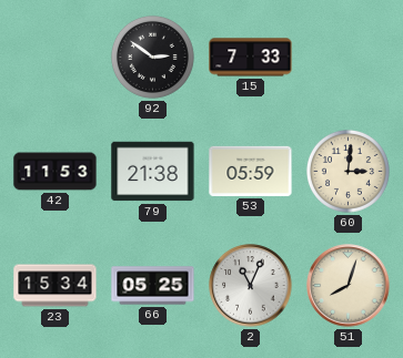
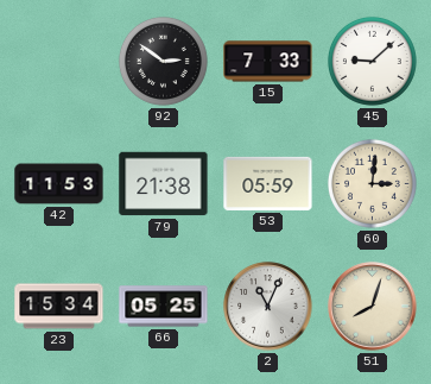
45: none -> 9:08 (372, 61)
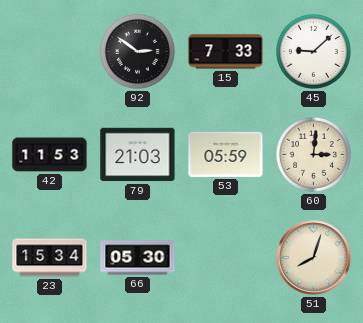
79: 21:38 -> 21:03 (138, 155)
66: 05:25 -> 05:30 (138, 258)
2: 11:04 -> none (268, 307)
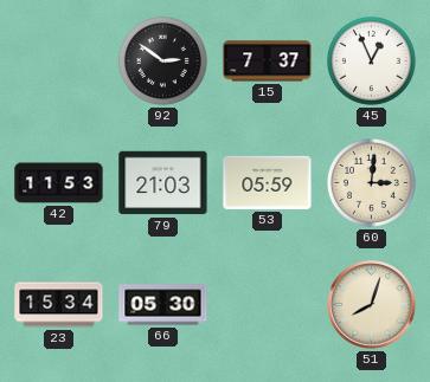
15: 7:33 -> 7:37 (268, 61)
45: 9:08 -> 12:56 (371, 60)
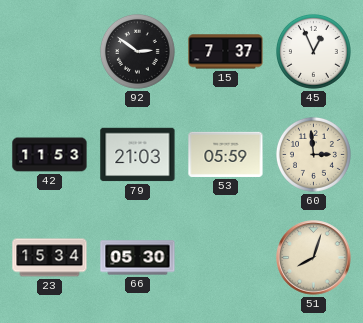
60: 3:01 -> 2:59 (313, 154)
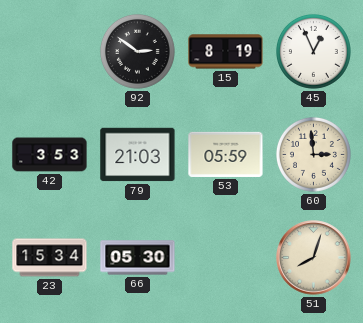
15: 7:37 -> 8:19 (226, 52)
42: 11:53 -> 3:53 (50, 155)
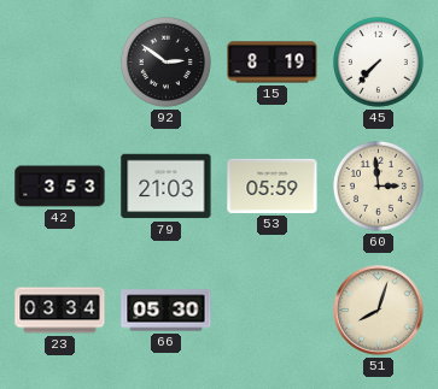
45: 12:56 -> 7:37 (378, 61)
23: 15:34 -> 03:34 (60, 311)
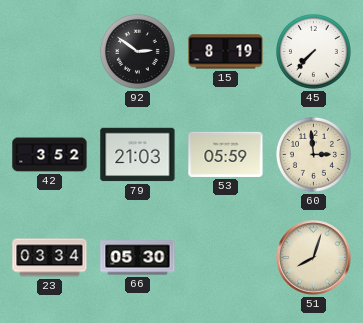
42: 3:53 -> 3:52 (50, 155)
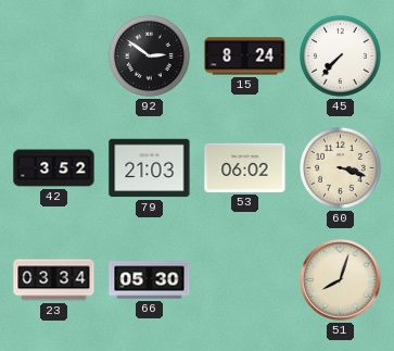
15: 8:19 -> 8:24 (245, 57)
53: 05:59 -> 06:02 (245, 167)
60: 2:59 -> 3:18 (340, 167)
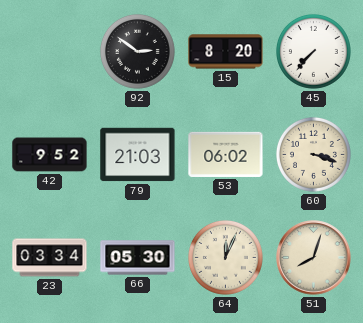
15: 8:24 -> 8:20 (226, 52)
42: 3:52 -> 9:52 (50, 155)
64: none -> 12:04 (225, 257)
